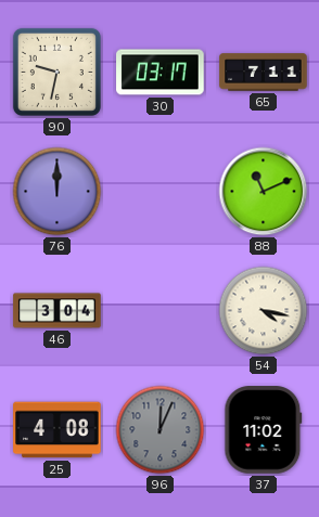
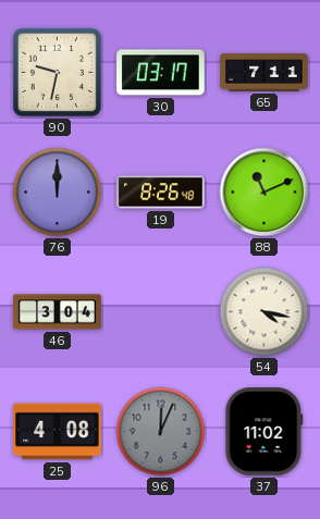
19: none -> 8:26 (161, 193)
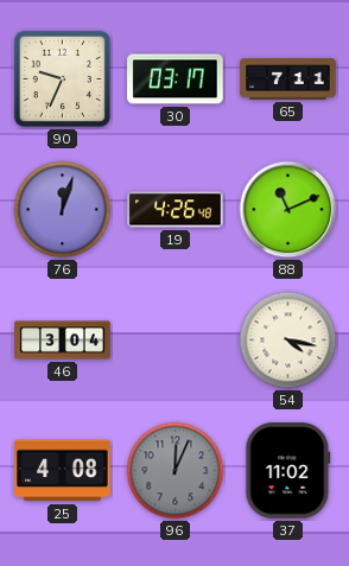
90: 9:32 -> 9:34 (62, 78)
76: 12:00 -> 12:03 (63, 210)
19: 8:26 -> 4:26 (176, 210)
